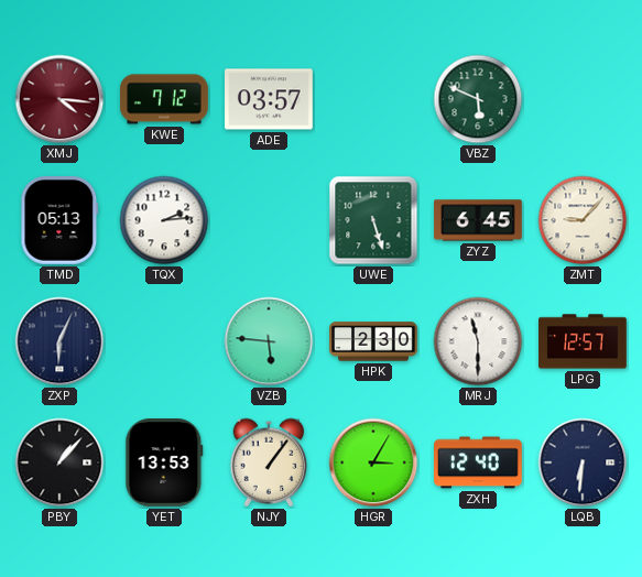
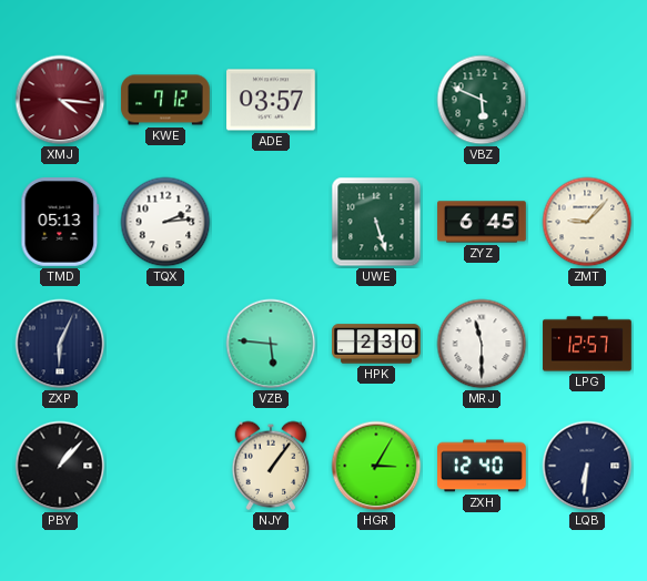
YET: 13:53 -> none (164, 464)
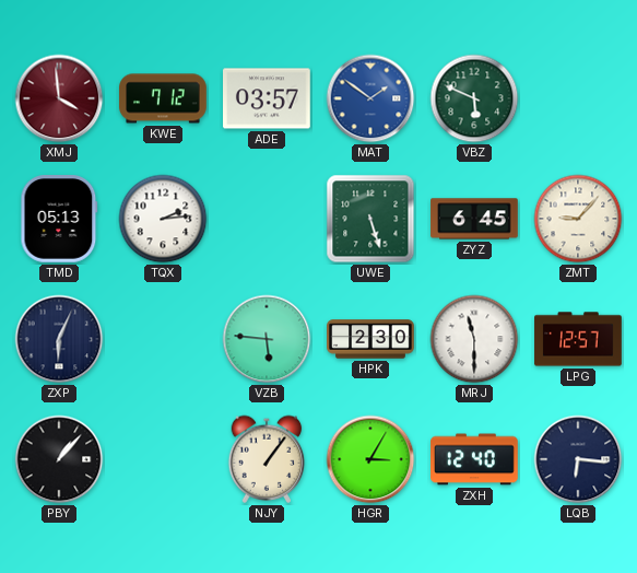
XMJ: 4:16 -> 3:59 (59, 98)
MAT: none -> 1:51 (370, 98)
LQB: 6:31 -> 6:16 (578, 459)
